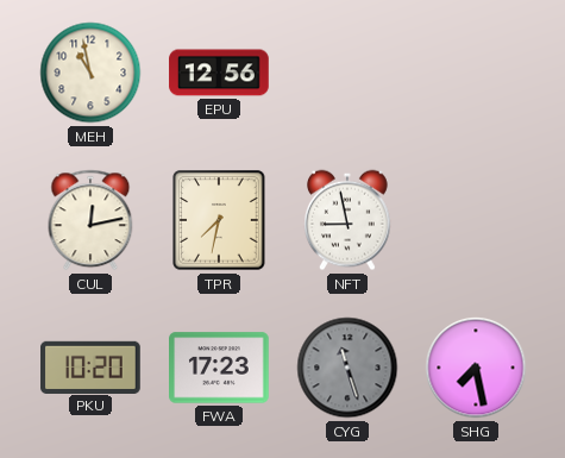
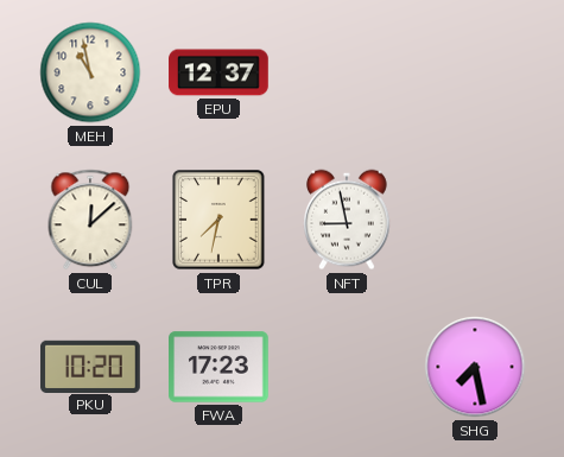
EPU: 12:56 -> 12:37 (218, 72)
CUL: 12:13 -> 12:08 (90, 220)
CYG: 11:27 -> none (347, 368)
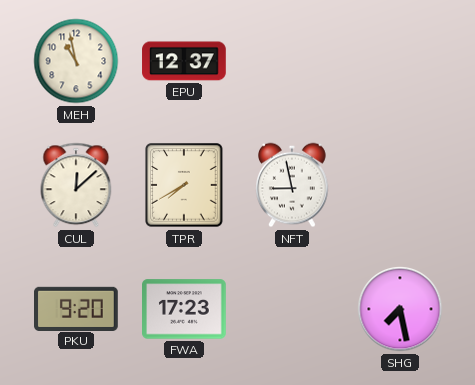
TPR: 7:32 -> 7:40 (184, 185)
PKU: 10:20 -> 9:20 (77, 308)
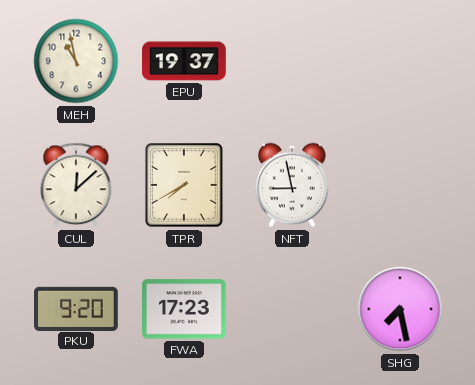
EPU: 12:37 -> 19:37 (184, 61)
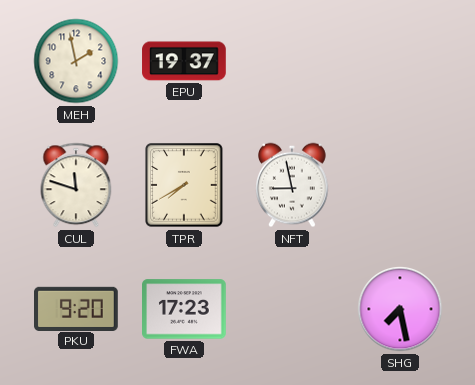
MEH: 10:58 -> 1:58 (76, 61)
CUL: 12:08 -> 11:48 (76, 185)
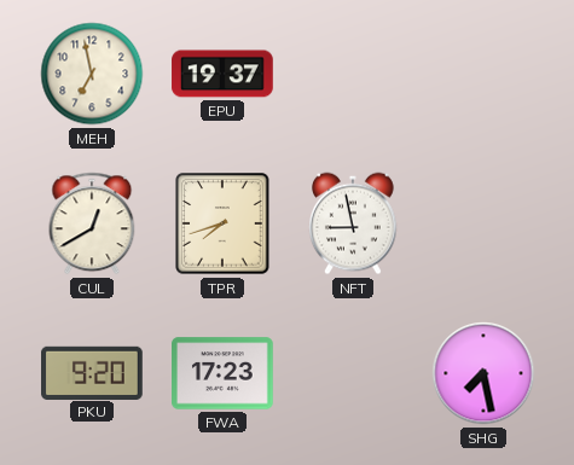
MEH: 1:58 -> 6:58 (92, 74)
CUL: 11:48 -> 12:40 (92, 223)
TPR: 7:40 -> 7:42 (222, 223)
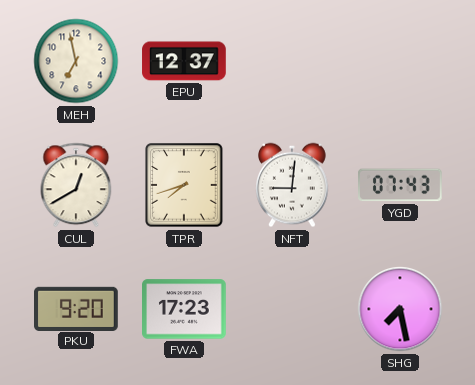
EPU: 19:37 -> 12:37 (184, 61)
NFT: 8:58 -> 9:01 (293, 185)
YGD: none -> 07:43 (401, 185)
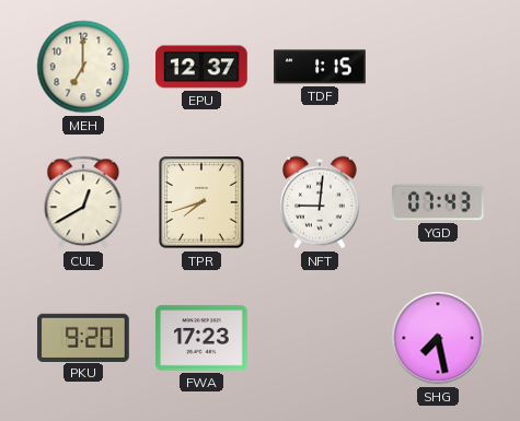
MEH: 6:58 -> 7:00 (83, 67)
TDF: none -> 1:15 (320, 67)
